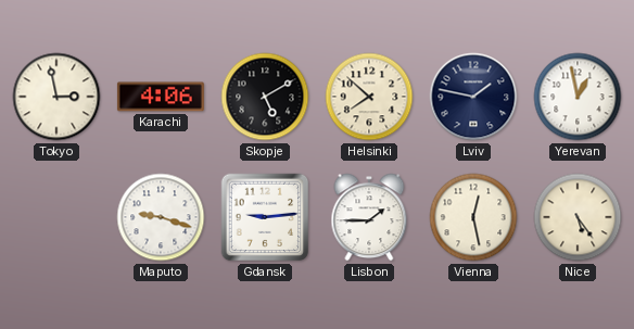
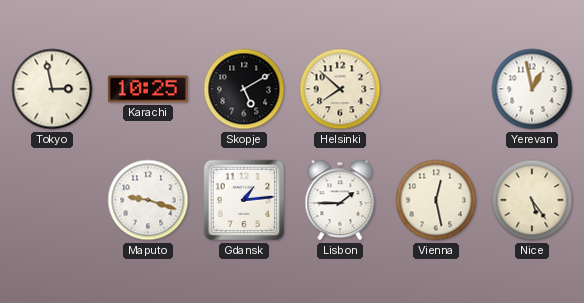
Karachi: 4:06 -> 10:25 (148, 89)
Lviv: 1:47 -> none (473, 97)
Gdansk: 9:14 -> 1:14 (244, 200)
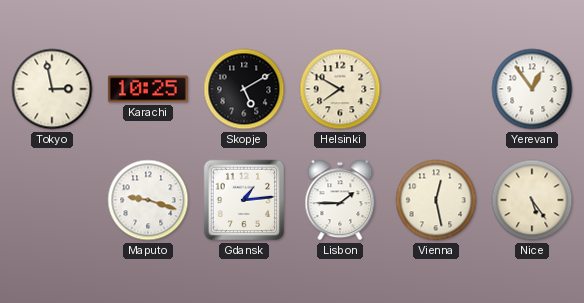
Helsinki: 7:52 -> 7:50 (340, 89)
Yerevan: 12:58 -> 12:54 (532, 89)
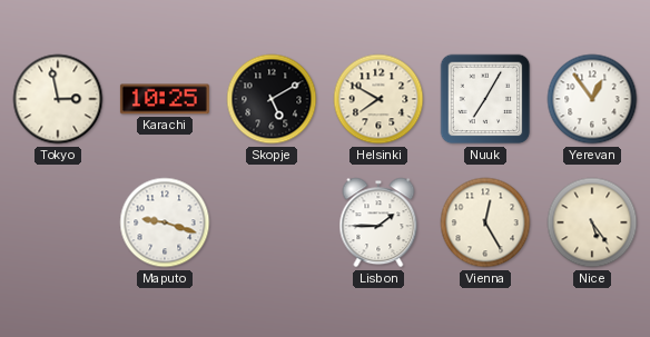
Nuuk: none -> 7:05 (485, 99)
Gdansk: 1:14 -> none (244, 200)
Vienna: 12:28 -> 12:25 (485, 222)
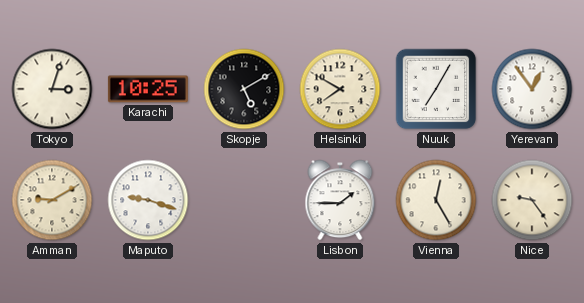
Tokyo: 2:58 -> 3:03 (52, 89)
Amman: none -> 9:10 (52, 200)
Nice: 5:24 -> 9:24 (532, 200)
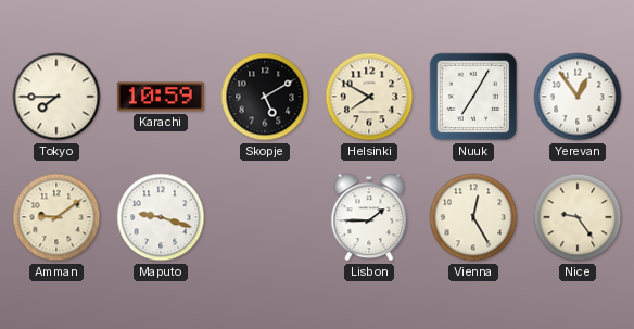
Tokyo: 3:03 -> 7:45 (56, 97)
Karachi: 10:25 -> 10:59 (161, 97)
Amman: 9:10 -> 9:09 (56, 217)
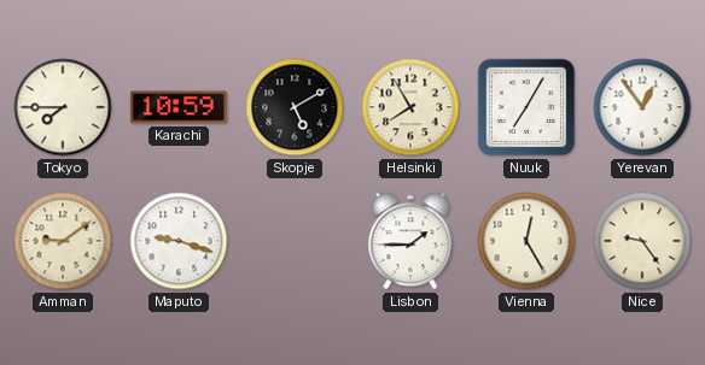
Helsinki: 7:50 -> 7:55 (410, 107)
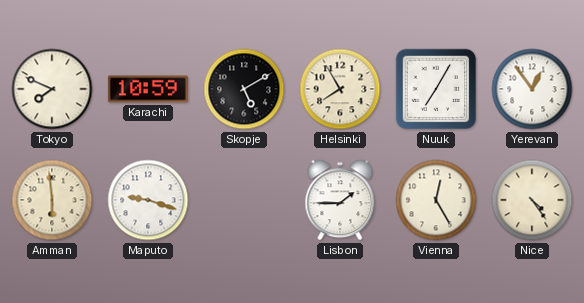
Tokyo: 7:45 -> 7:49 (52, 89)
Amman: 9:09 -> 5:59 (52, 200)
Nice: 9:24 -> 4:24 (532, 200)
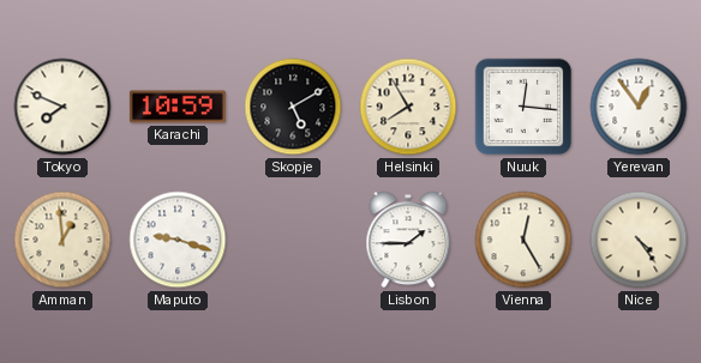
Nuuk: 7:05 -> 12:16 (523, 107)
Amman: 5:59 -> 12:59 (62, 240)
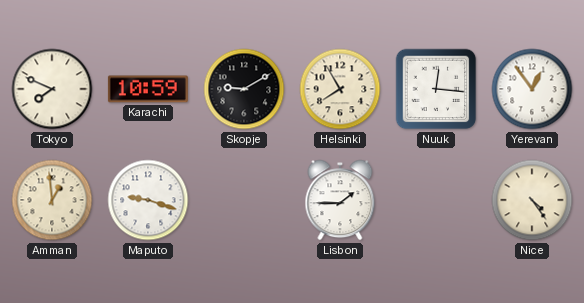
Skopje: 5:10 -> 9:10 (244, 89)
Vienna: 12:25 -> none (523, 240)
